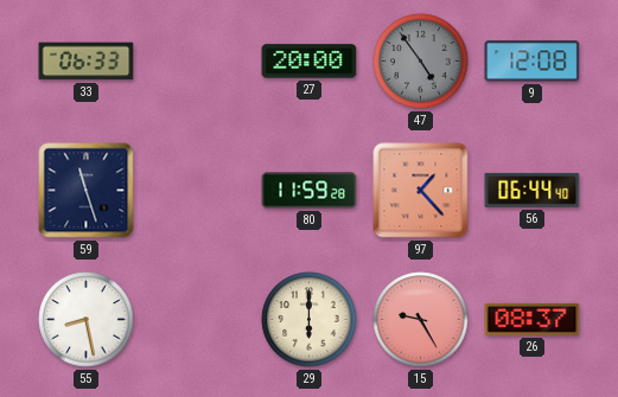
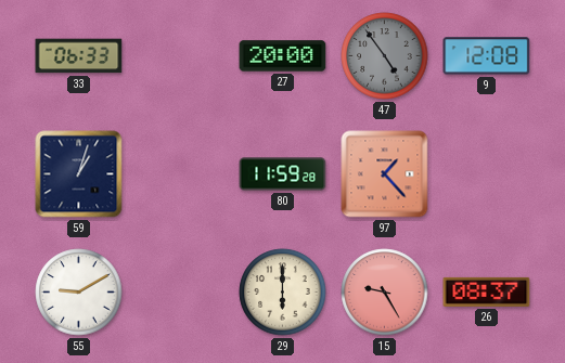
59: 11:27 -> 1:03 (79, 174)
56: 06:44 -> none (533, 190)
55: 8:28 -> 9:10 (79, 293)
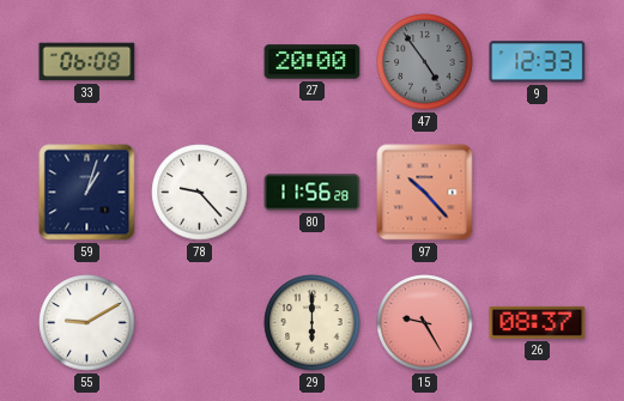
33: 06:33 -> 06:08 (87, 62)
9: 12:08 -> 12:33 (538, 62)
78: none -> 9:23 (200, 193)
80: 11:59 -> 11:56 (313, 193)
97: 1:23 -> 10:23 (425, 193)
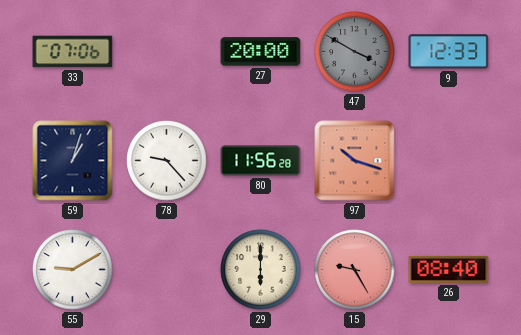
33: 06:08 -> 07:06 (73, 52)
47: 4:54 -> 3:50 (355, 52)
97: 10:23 -> 10:18 (355, 161)
26: 08:37 -> 08:40 (449, 269)
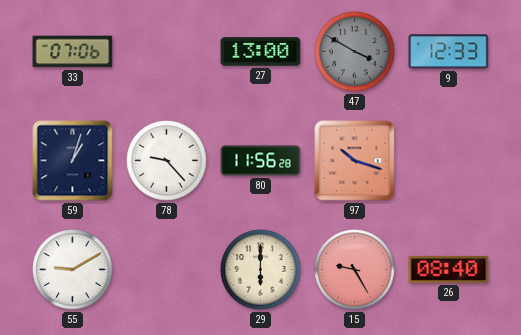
27: 20:00 -> 13:00 (261, 52)
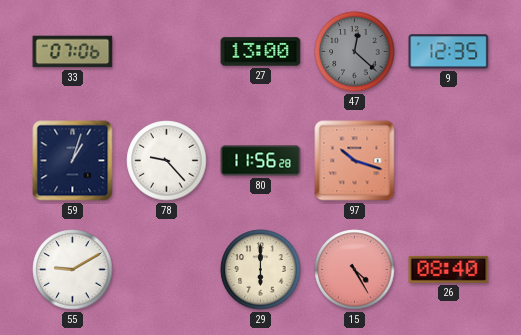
47: 3:50 -> 12:22 (355, 52)
9: 12:33 -> 12:35 (449, 52)
15: 9:25 -> 4:25 (355, 270)
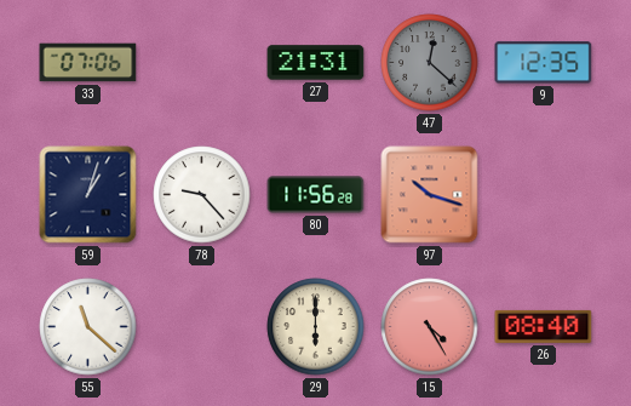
27: 13:00 -> 21:31 (316, 63)
55: 9:10 -> 11:22 (88, 327)
